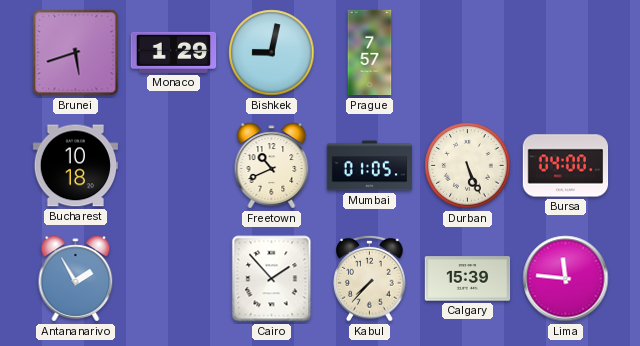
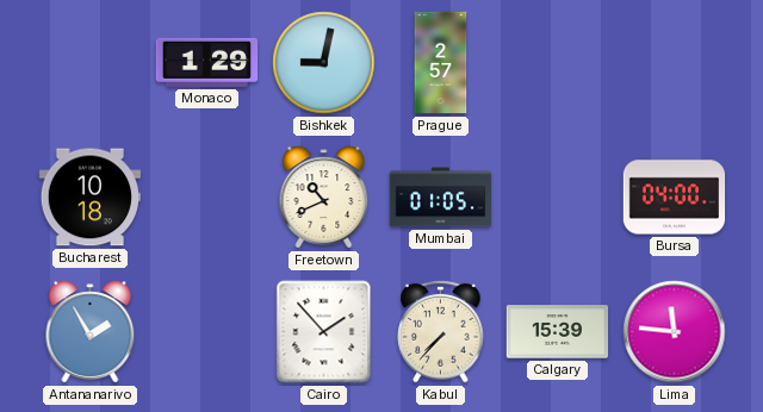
Brunei: 5:42 -> none (76, 53)
Prague: 7:57 -> 2:57 (441, 63)
Durban: 5:26 -> none (468, 166)
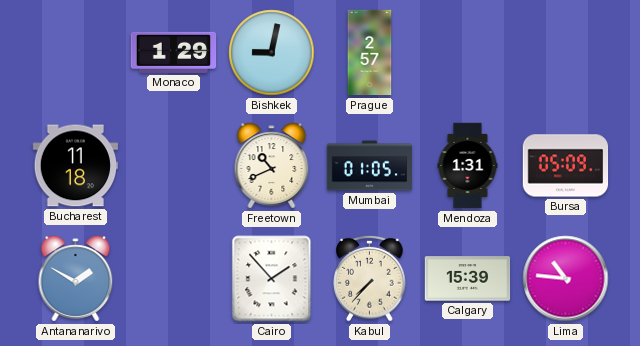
Bucharest: 10:18 -> 11:18 (75, 166)
Mendoza: none -> 1:31 (468, 166)
Bursa: 04:00 -> 05:09 (566, 166)
Antananarivo: 1:55 -> 1:50 (76, 279)
Lima: 11:46 -> 10:46 (566, 279)
